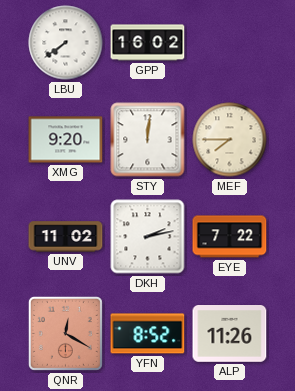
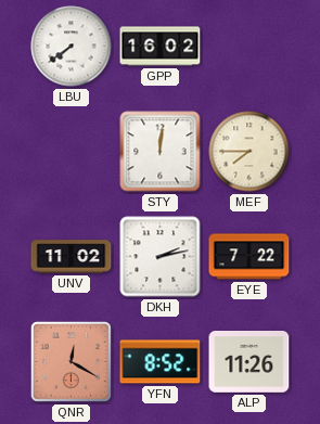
XMG: 9:20 -> none (66, 140)
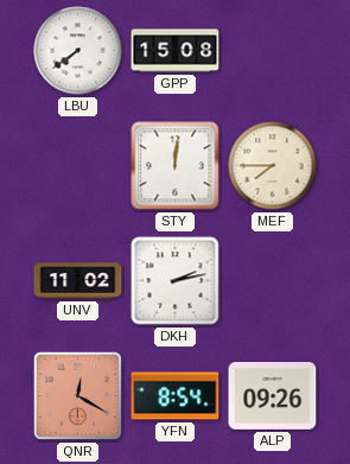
GPP: 16:02 -> 15:08 (176, 51)
EYE: 7:22 -> none (249, 257)
YFN: 8:52 -> 8:54 (176, 396)
ALP: 11:26 -> 09:26 (273, 396)
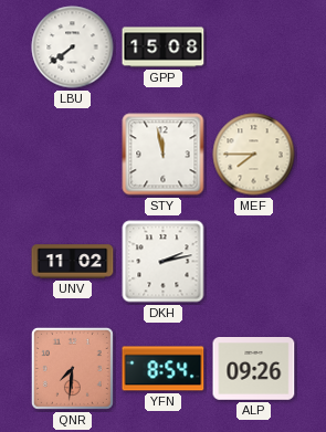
STY: 12:01 -> 11:58 (164, 155)
QNR: 12:20 -> 7:31 (72, 368)
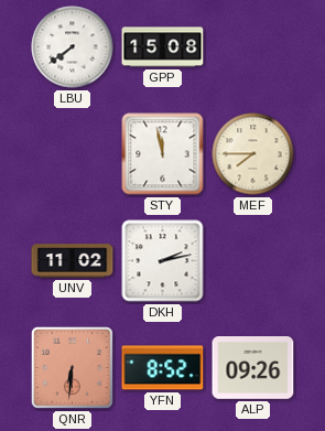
QNR: 7:31 -> 6:31 (72, 367)
YFN: 8:54 -> 8:52 (163, 368)
